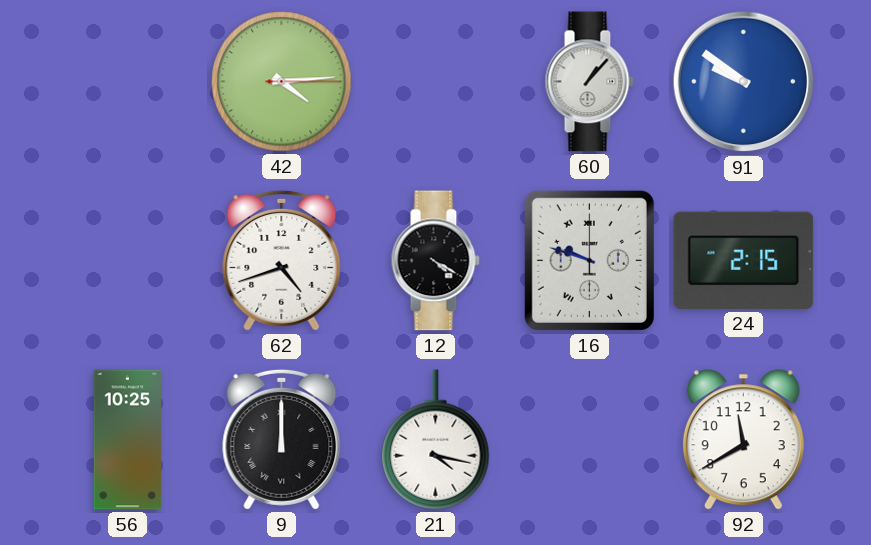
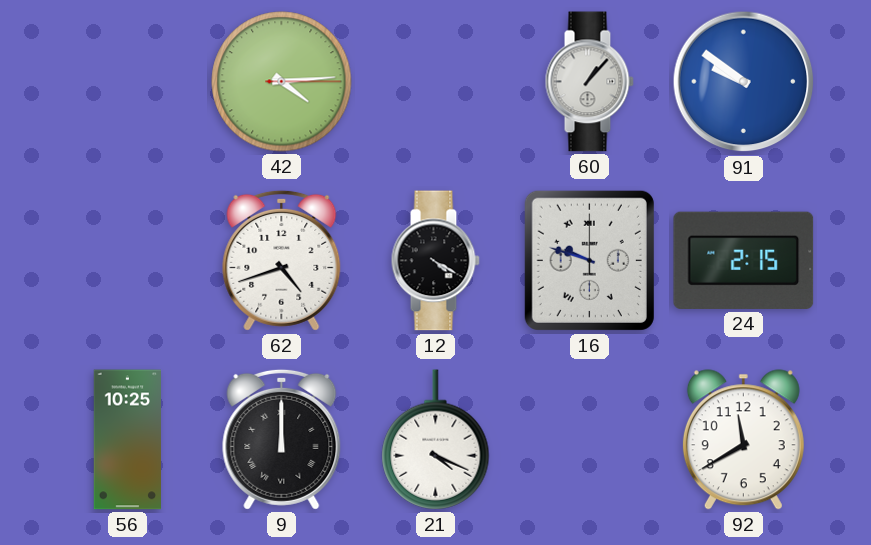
21: 4:17 -> 4:19 (436, 440)
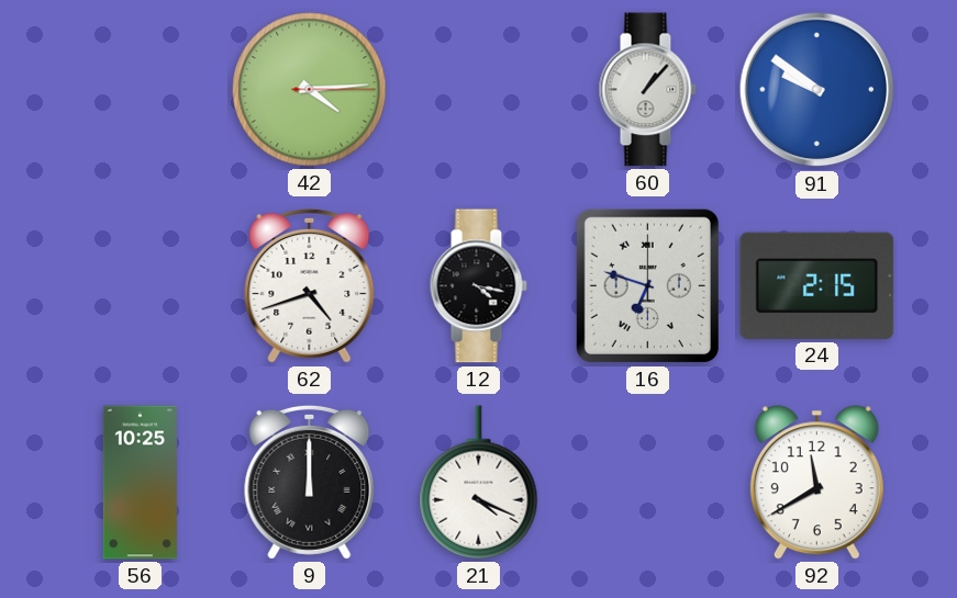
12: 4:20 -> 4:17 (478, 286)
16: 9:48 -> 6:48 (647, 285)
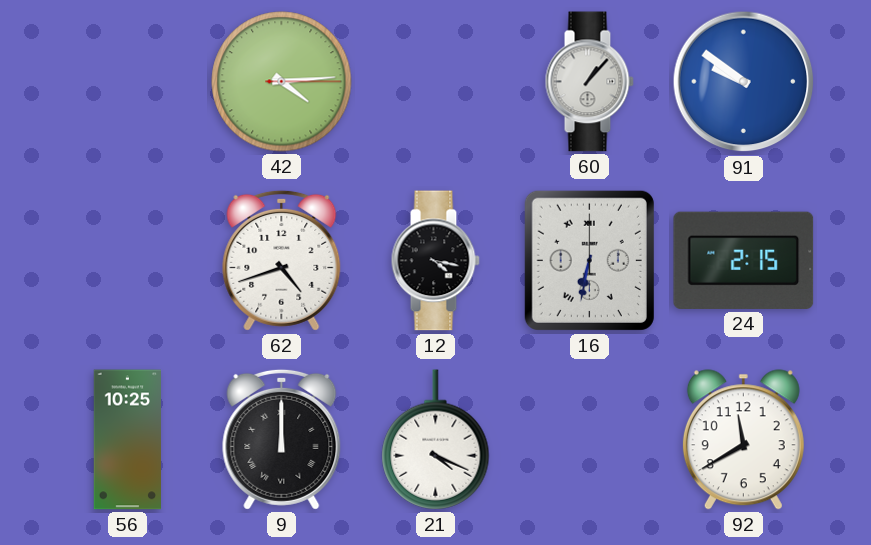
16: 6:48 -> 6:32 (589, 260)
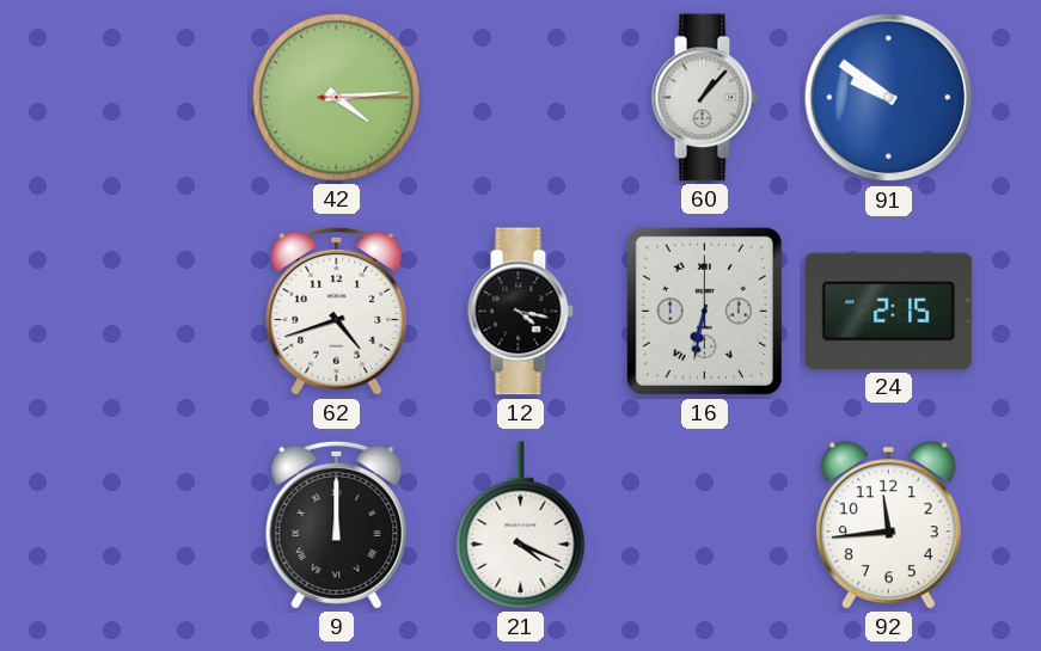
56: 10:25 -> none (128, 440)
92: 11:40 -> 11:44 (888, 526)
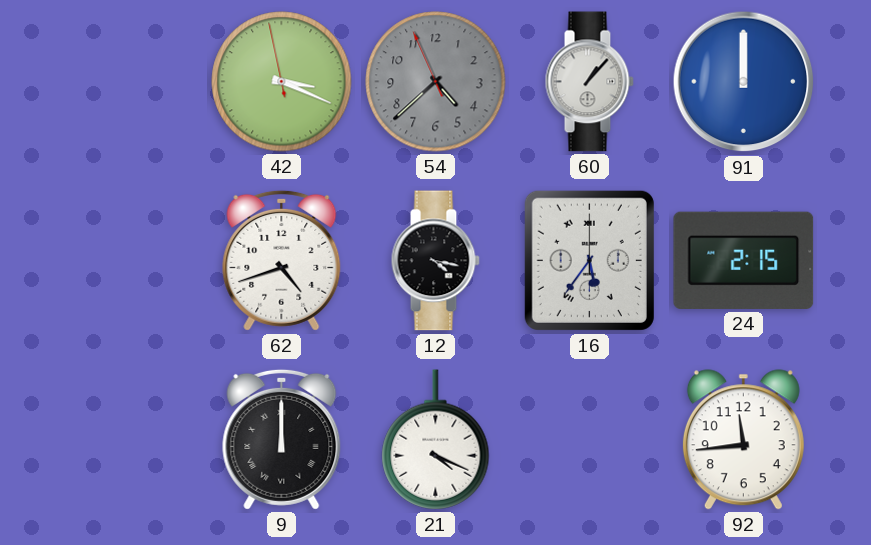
42: 4:14 -> 3:18 (282, 82)
54: none -> 4:37 (436, 82)
91: 9:51 -> 12:00 (744, 82)
16: 6:32 -> 5:36 (589, 260)
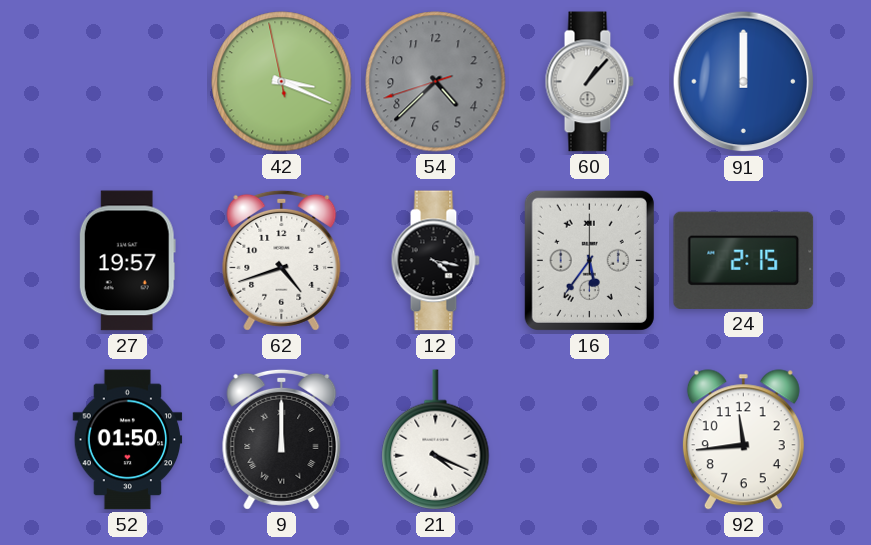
54: 4:37:56 -> 4:37:42 (436, 82)
27: none -> 19:57 (127, 261)
52: none -> 01:50 (128, 440)
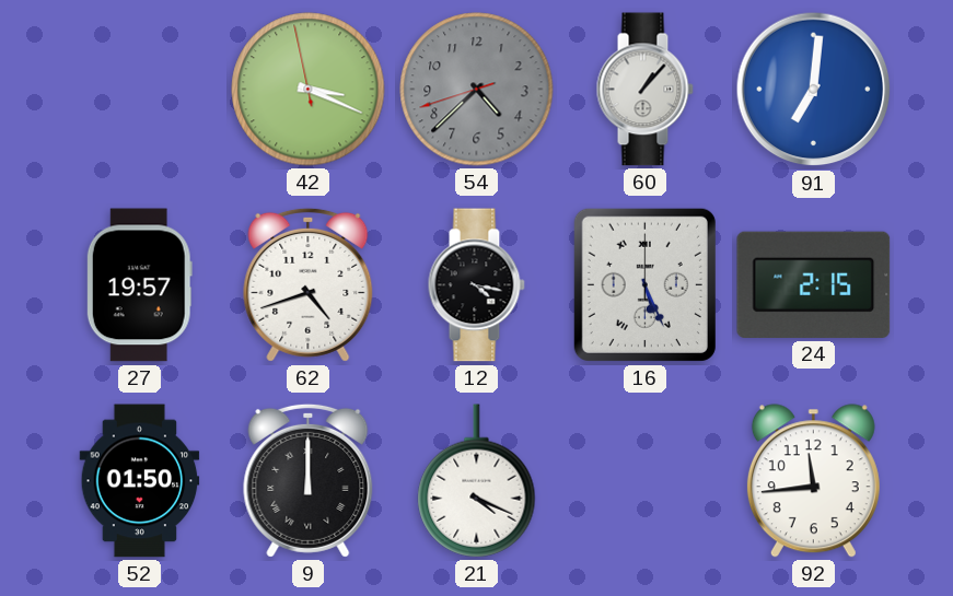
91: 12:00 -> 7:01 (814, 90)
16: 5:36 -> 5:26 (644, 284)
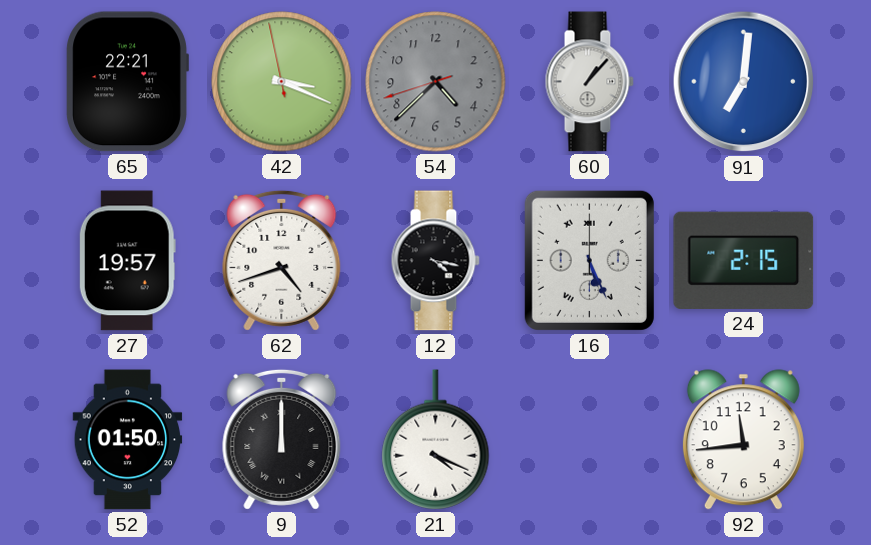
65: none -> 22:21 (127, 82)
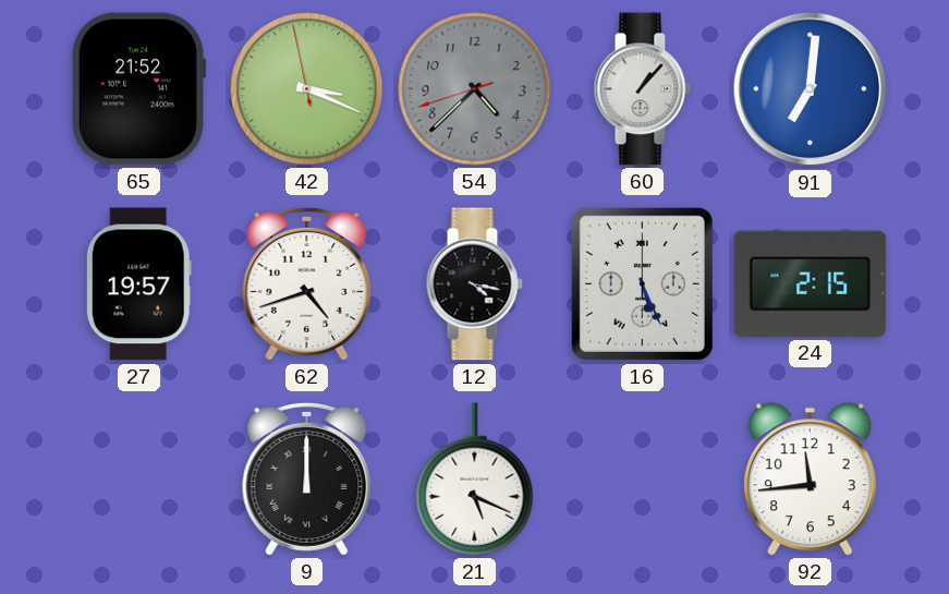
65: 22:21 -> 21:52 (138, 89)
52: 01:50 -> none (128, 440)
21: 4:19 -> 5:19 (475, 480)
